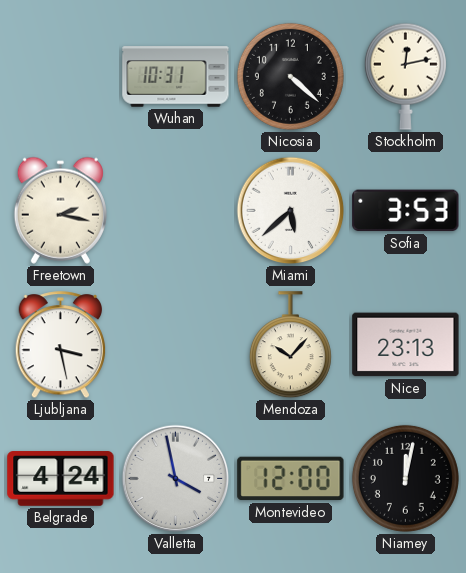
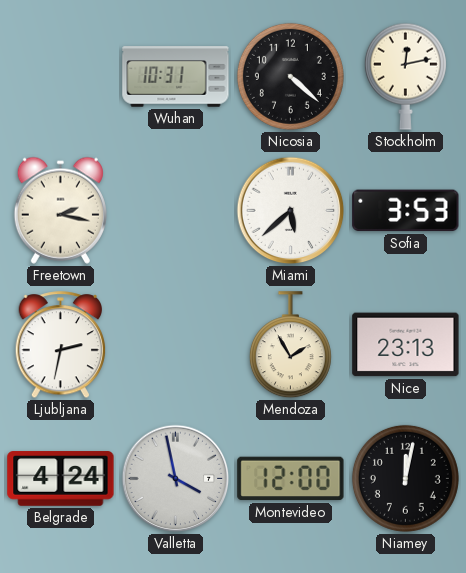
Ljubljana: 3:28 -> 2:32 (61, 345)
Mendoza: 10:07 -> 1:55 (290, 345)
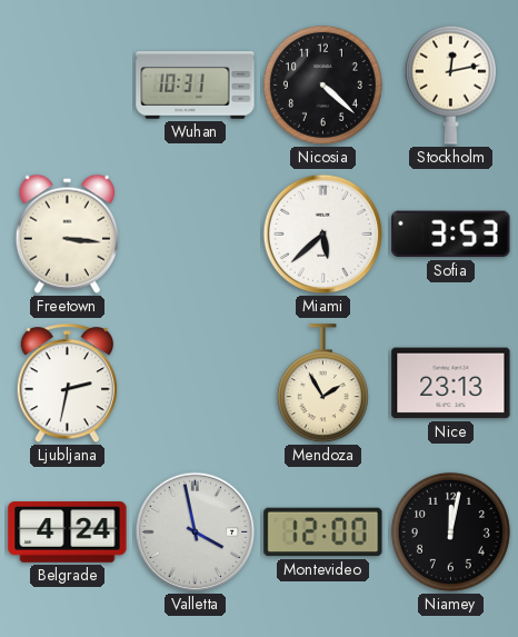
Freetown: 2:17 -> 3:16 (67, 233)
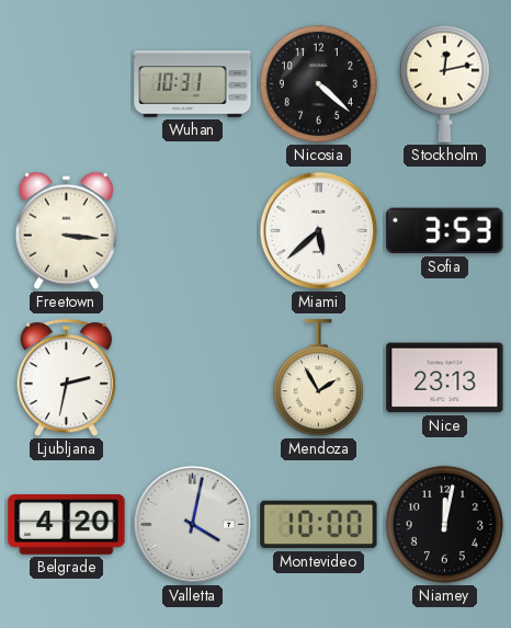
Belgrade: 4:24 -> 4:20 (67, 525)
Valletta: 3:58 -> 4:02 (193, 525)
Montevideo: 12:00 -> 10:00 (319, 525)
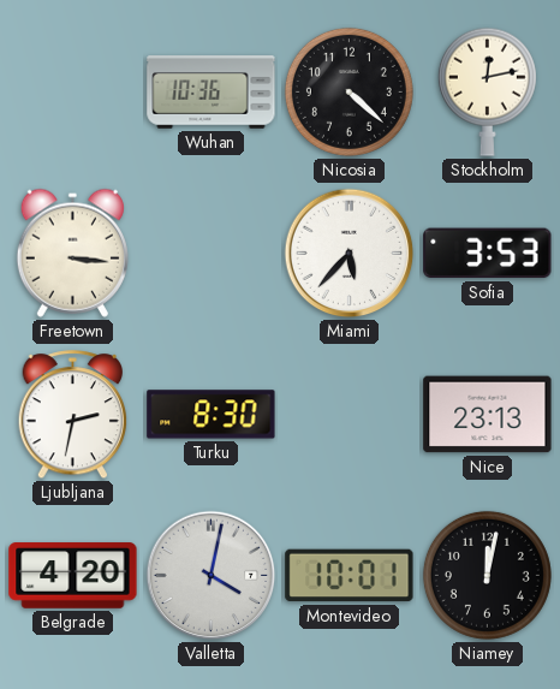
Wuhan: 10:31 -> 10:36 (212, 93)
Miami: 5:38 -> 5:37 (350, 254)
Turku: none -> 8:30 (212, 415)
Mendoza: 1:55 -> none (318, 378)
Montevideo: 10:00 -> 10:01 (350, 576)
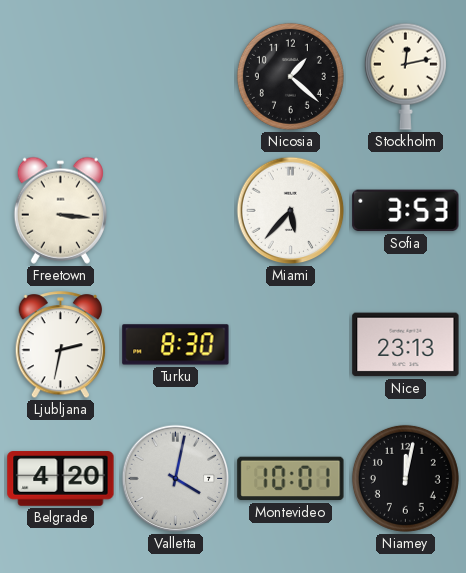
Wuhan: 10:36 -> none (212, 93)
Nicosia: 4:22 -> 1:22 (290, 76)
